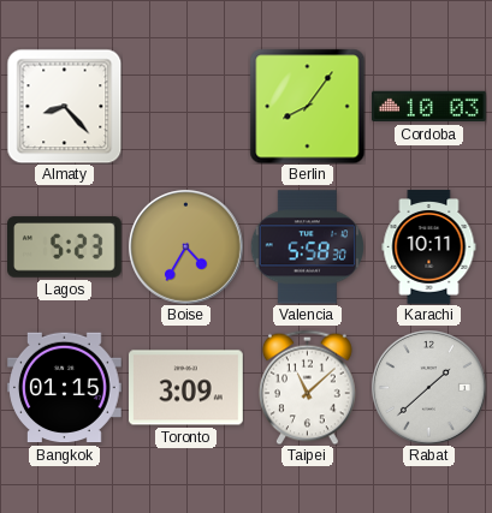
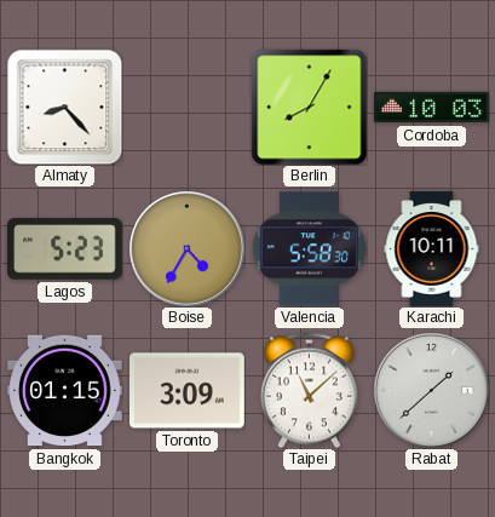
Berlin: 8:06 -> 8:05 (309, 107)
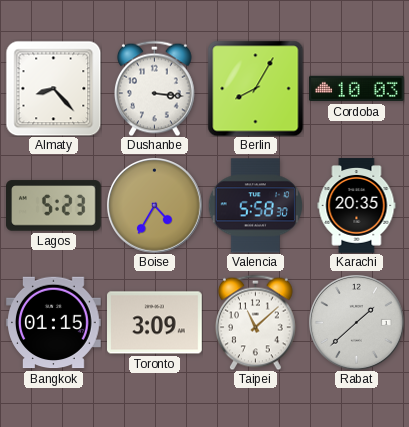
Dushanbe: none -> 3:16 (155, 88)
Karachi: 10:11 -> 20:35 (357, 206)
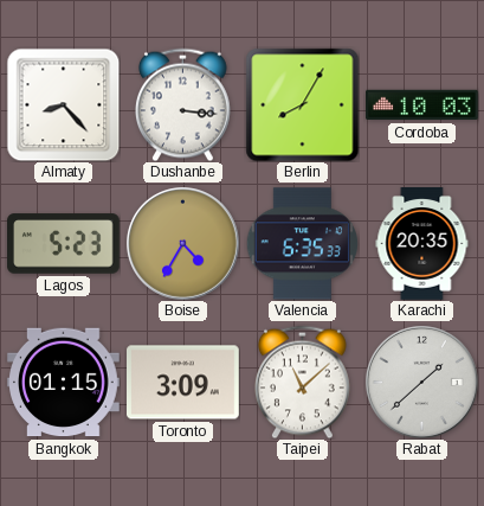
Valencia: 5:58 -> 6:35 (302, 244)
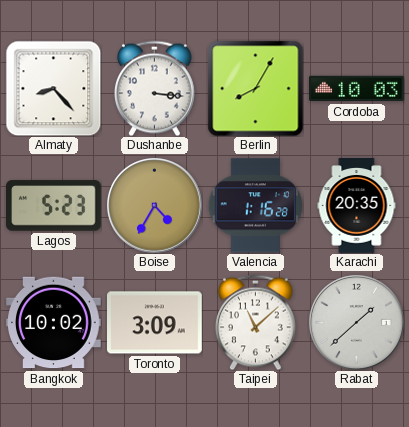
Valencia: 6:35 -> 1:16 (255, 206)
Bangkok: 01:15 -> 10:02 (54, 323)
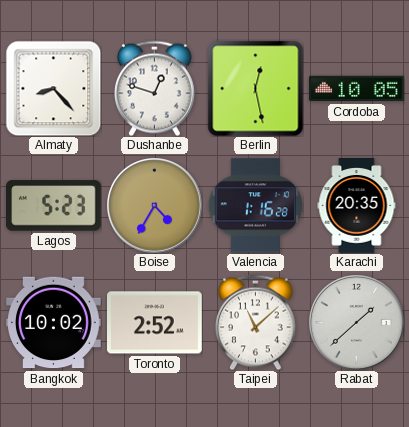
Dushanbe: 3:16 -> 12:48 (155, 88)
Berlin: 8:05 -> 12:28 (255, 88)
Cordoba: 10:03 -> 10:05 (357, 89)
Toronto: 3:09 -> 2:52 (155, 323)
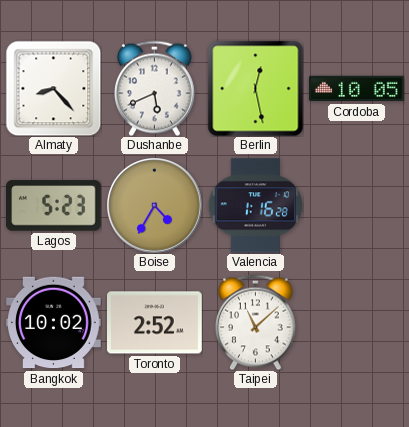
Dushanbe: 12:48 -> 5:41 (155, 88)
Karachi: 20:35 -> none (357, 206)
Rabat: 1:38 -> none (357, 323)
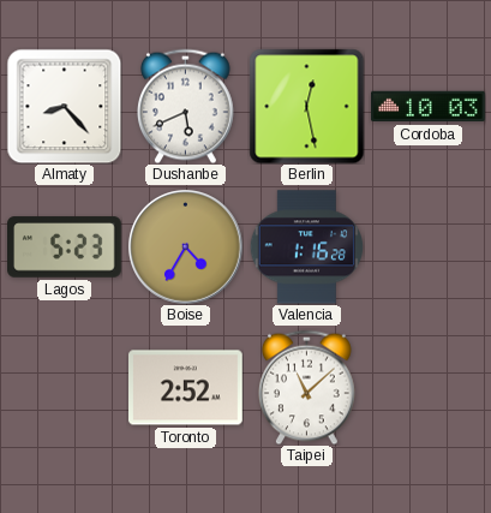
Cordoba: 10:05 -> 10:03 (429, 107)
Bangkok: 10:02 -> none (54, 323)
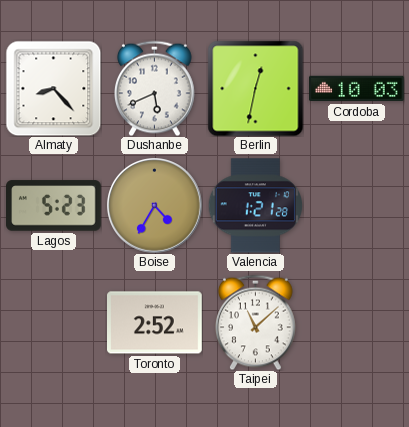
Berlin: 12:28 -> 12:32 (255, 88)
Valencia: 1:16 -> 1:21 (255, 206)
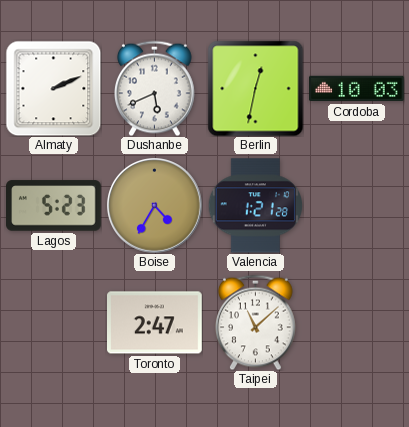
Almaty: 8:23 -> 2:11 (53, 88)
Toronto: 2:52 -> 2:47 (155, 323)
